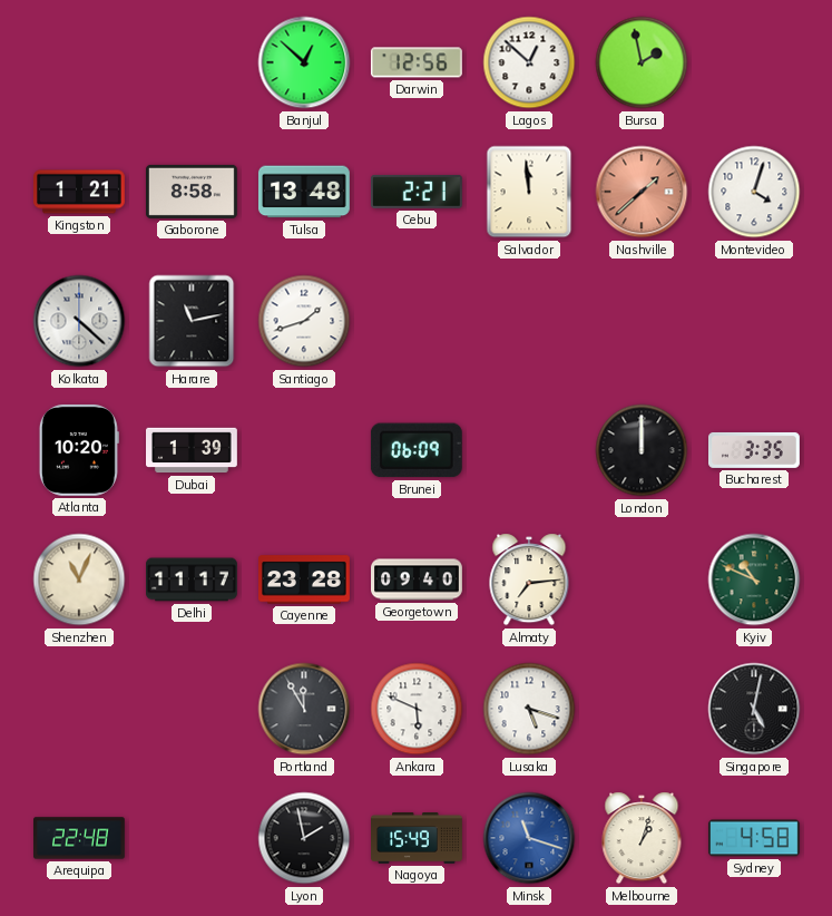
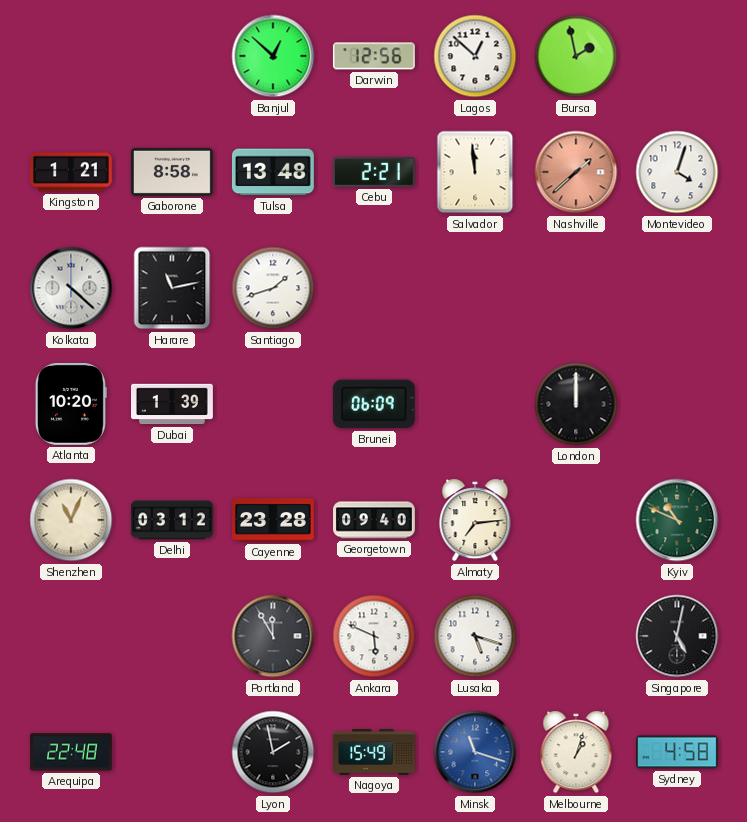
Bucharest: 3:35 -> none (755, 450)
Delhi: 11:17 -> 03:12 (173, 520)
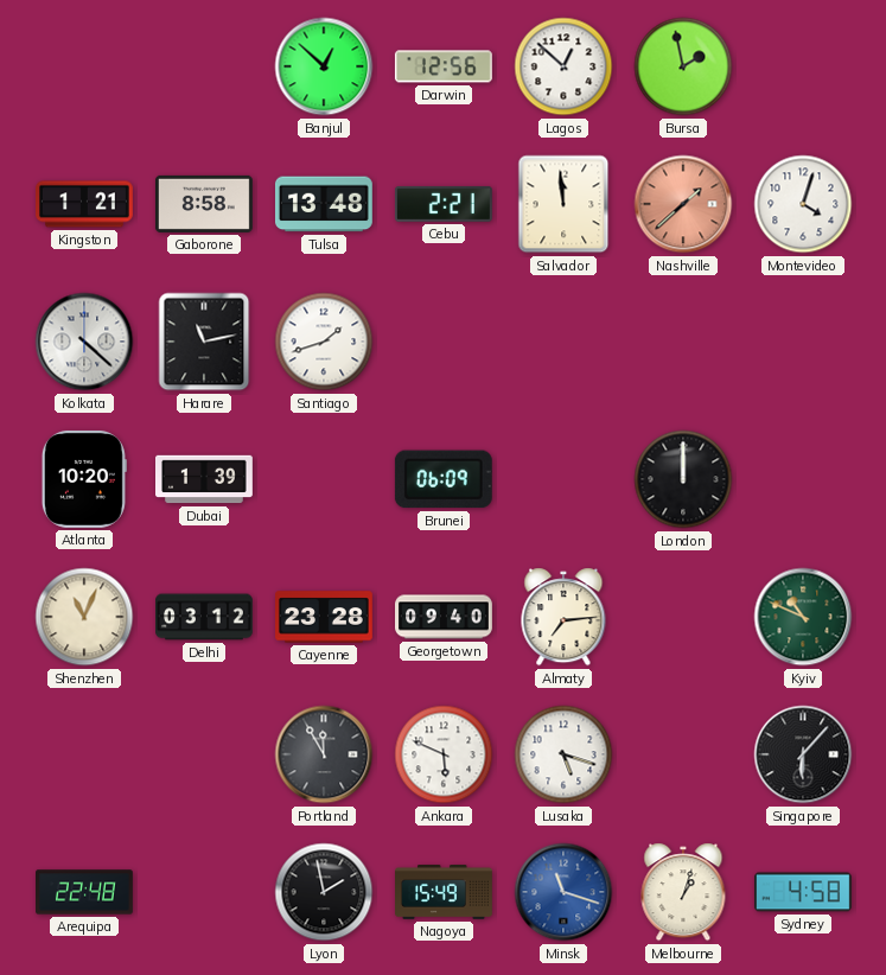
Singapore: 5:02 -> 6:07 (803, 754)
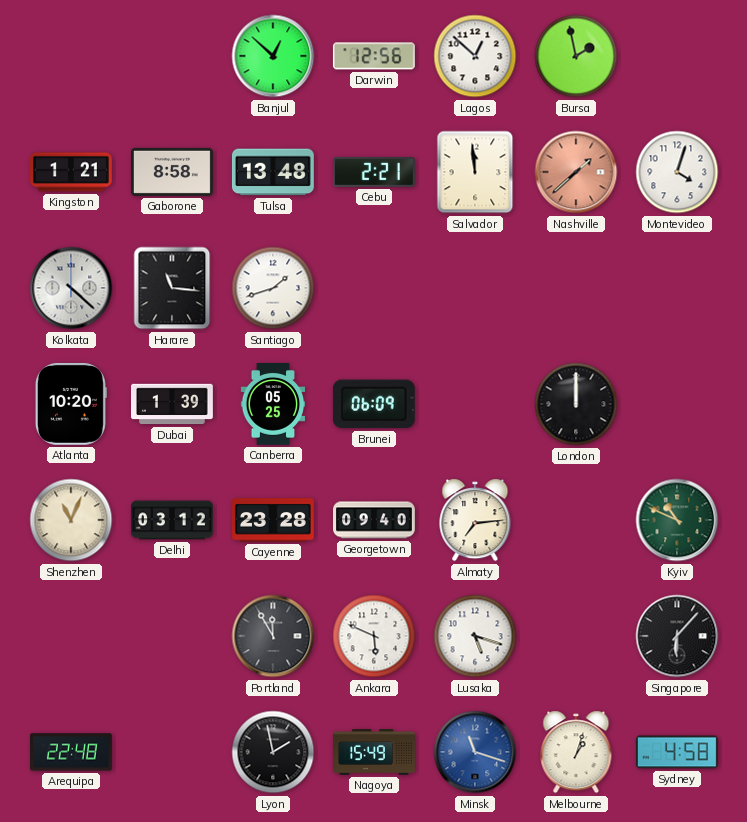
Harare: 11:13 -> 11:16 (172, 288)
Canberra: none -> 05:25 (273, 405)
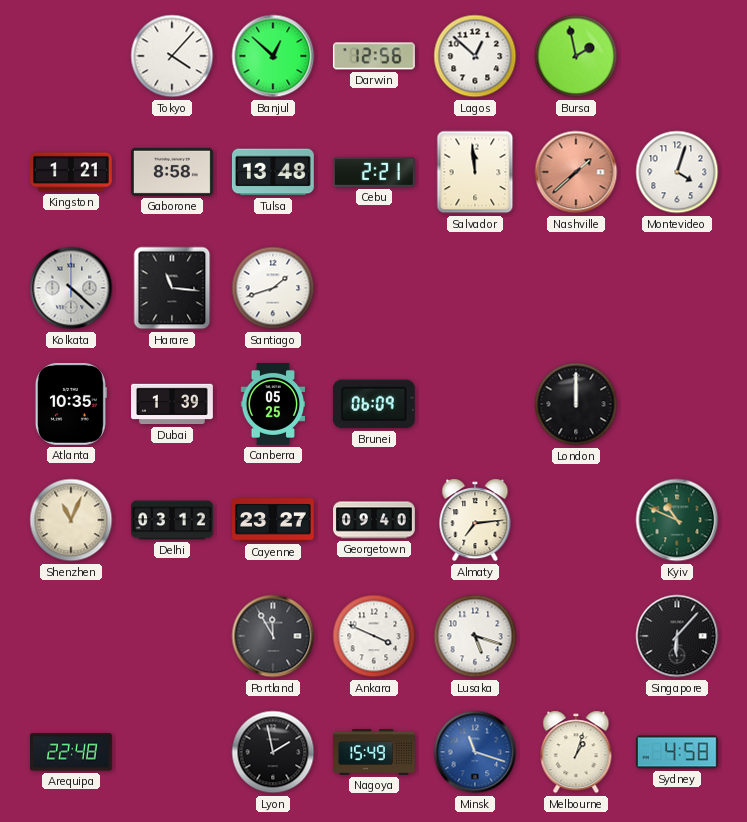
Tokyo: none -> 4:07 (172, 56)
Atlanta: 10:20 -> 10:35 (71, 404)
Cayenne: 23:28 -> 23:27 (274, 520)
Ankara: 5:49 -> 3:49 (374, 636)
